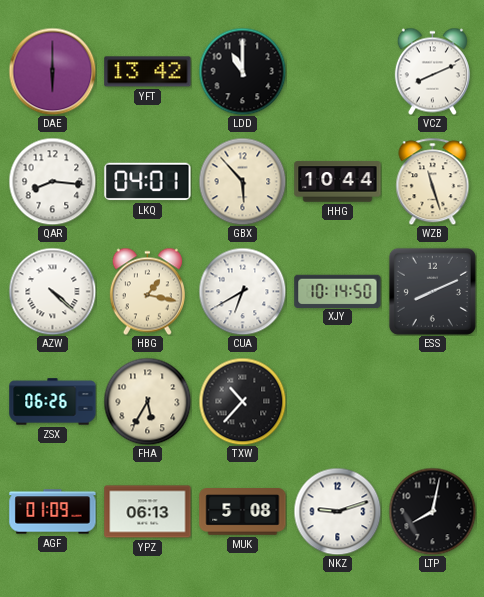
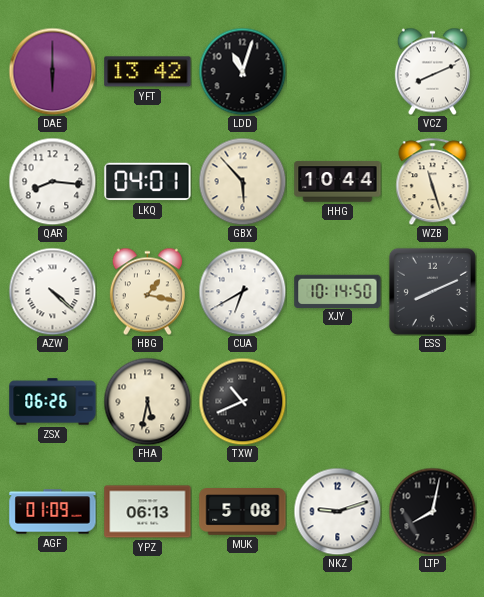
LDD: 11:00 -> 11:03 (242, 71)
FHA: 5:35 -> 5:32 (147, 401)
TXW: 10:37 -> 10:41 (242, 401)
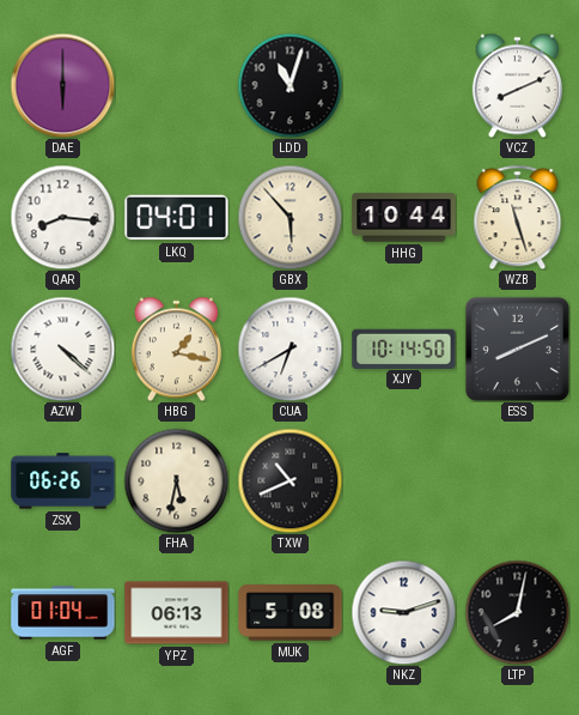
YFT: 13:42 -> none (148, 72)
AGF: 01:09 -> 01:04 (63, 613)
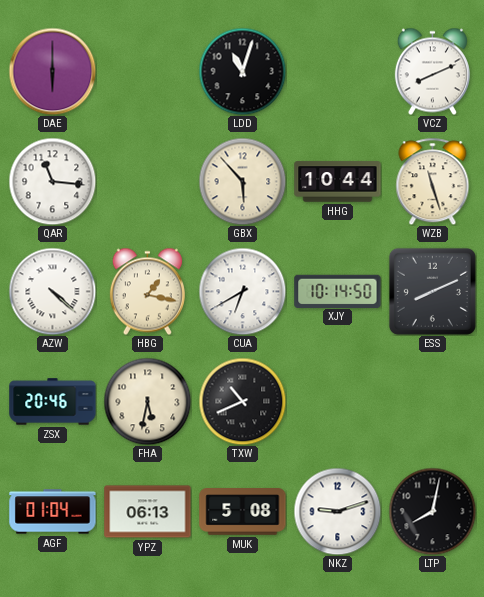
QAR: 8:16 -> 11:16 (52, 181)
LKQ: 04:01 -> none (177, 218)
ZSX: 06:26 -> 20:46 (53, 402)
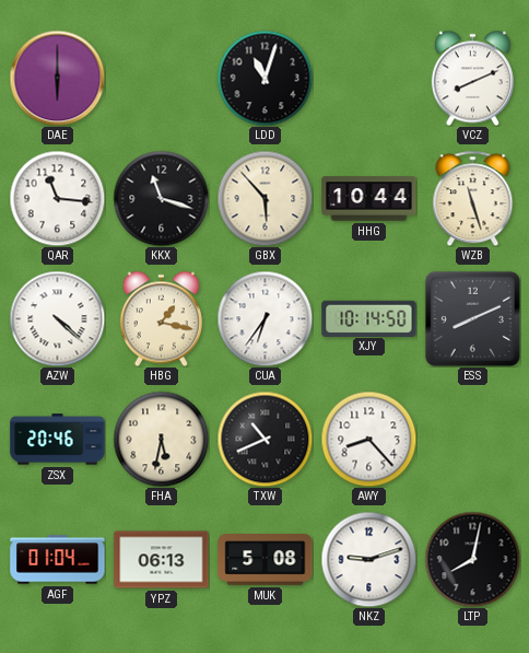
KKX: none -> 11:18 (161, 198)
CUA: 6:40 -> 6:36 (264, 318)
AWY: none -> 8:23 (368, 439)
